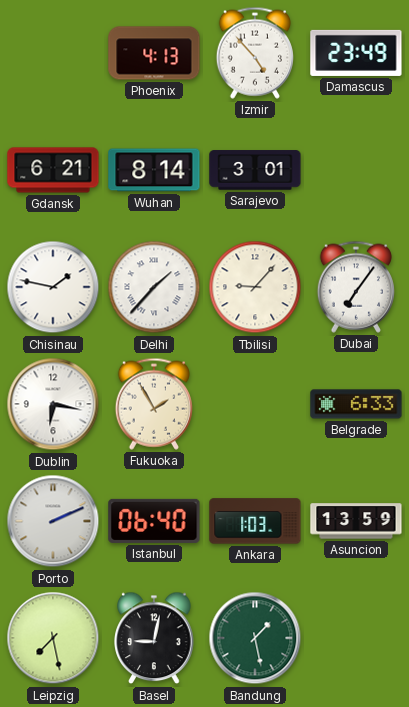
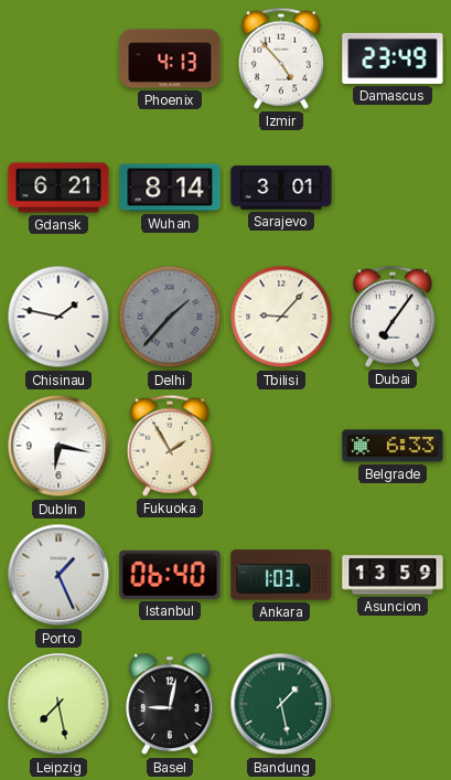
Delhi dial: white -> grey (170, 317)
Porto: 2:11 -> 1:26 (58, 575)
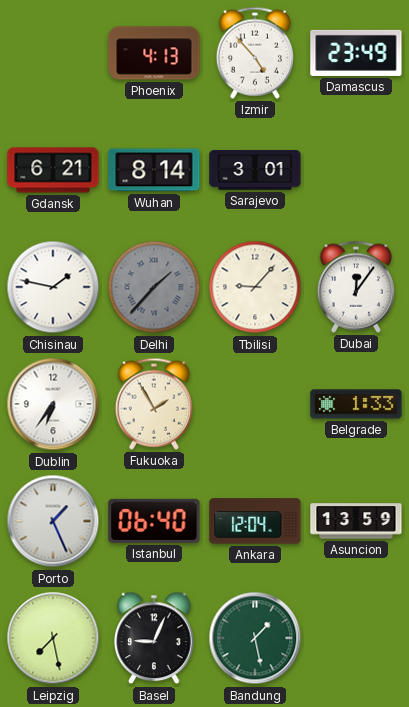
Dubai: 7:06 -> 12:06 (356, 287)
Dublin: 6:17 -> 6:36 (53, 404)
Belgrade: 6:33 -> 1:33 (356, 404)
Ankara: 1:03 -> 12:04 (255, 521)
Basel: 9:02 -> 9:04 (154, 638)
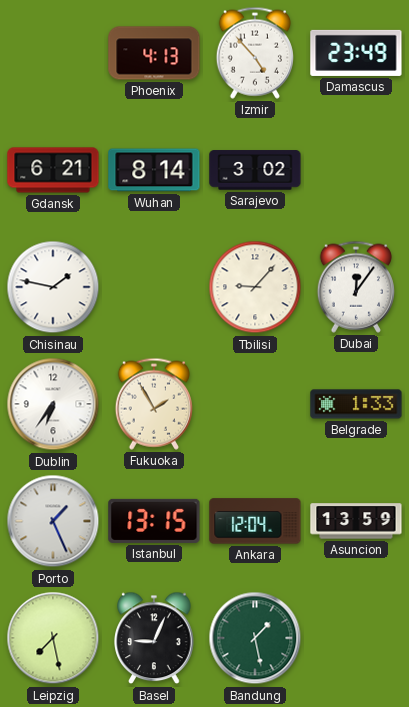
Sarajevo: 3:01 -> 3:02 (255, 170)
Delhi: 1:37 -> none (154, 287)
Istanbul: 06:40 -> 13:15 (154, 521)
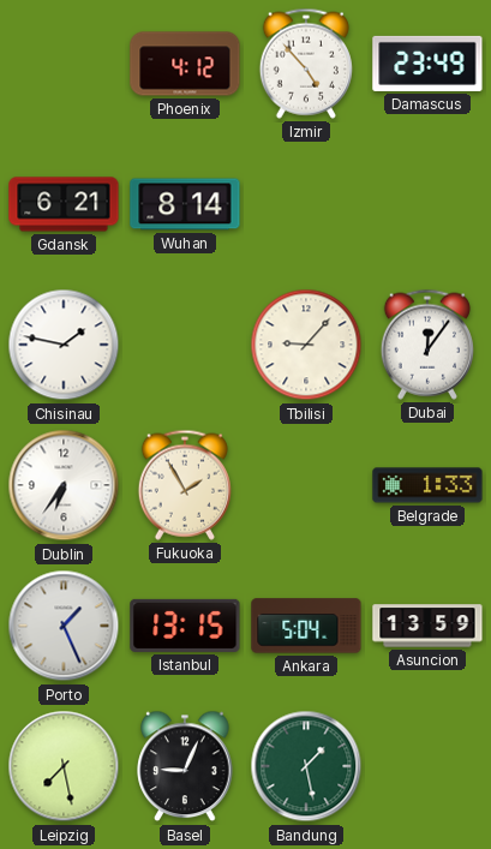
Phoenix: 4:13 -> 4:12 (185, 64)
Sarajevo: 3:02 -> none (255, 170)
Ankara: 12:04 -> 5:04 (306, 626)
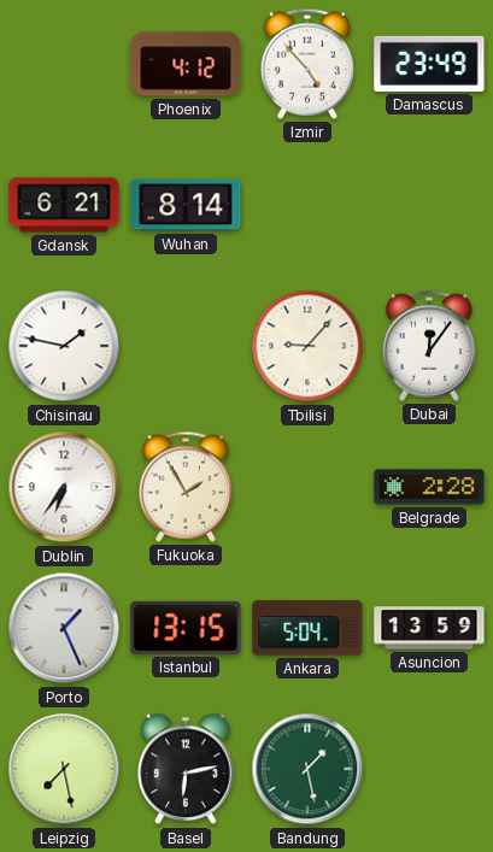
Belgrade: 1:33 -> 2:28 (429, 487)
Basel: 9:04 -> 6:13 (186, 769)
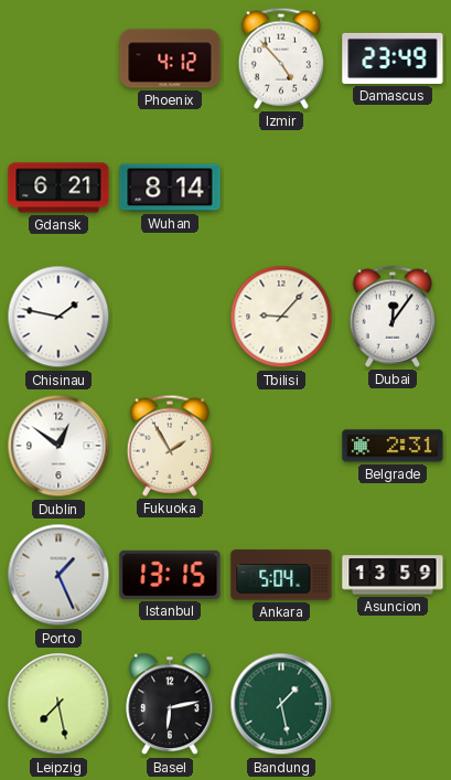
Dublin: 6:36 -> 12:51 (58, 446)
Belgrade: 2:28 -> 2:31 (393, 446)
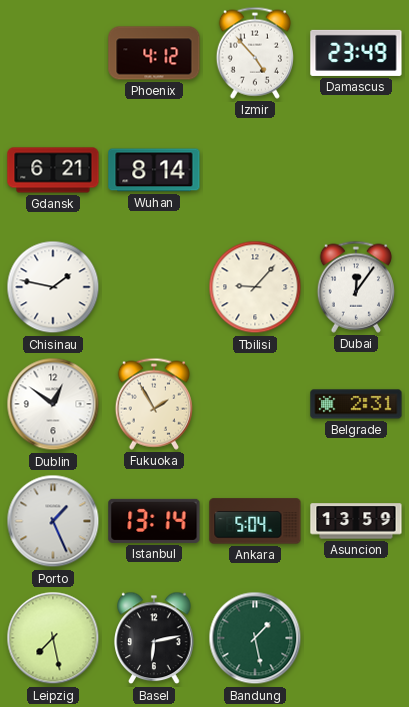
Istanbul: 13:15 -> 13:14 (154, 521)
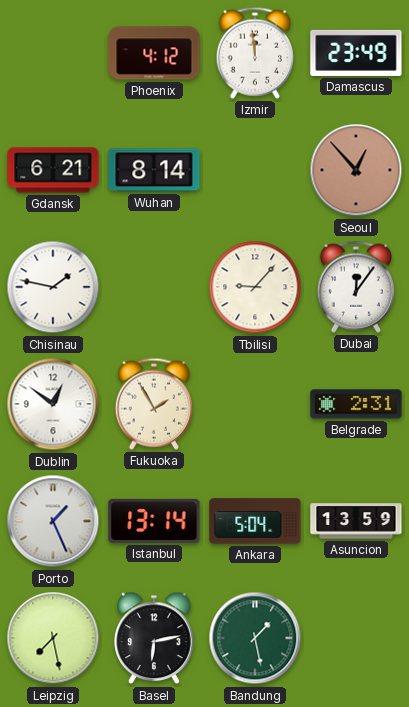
Izmir: 4:53 -> 11:59 (255, 53)
Seoul: none -> 12:53 (356, 170)
